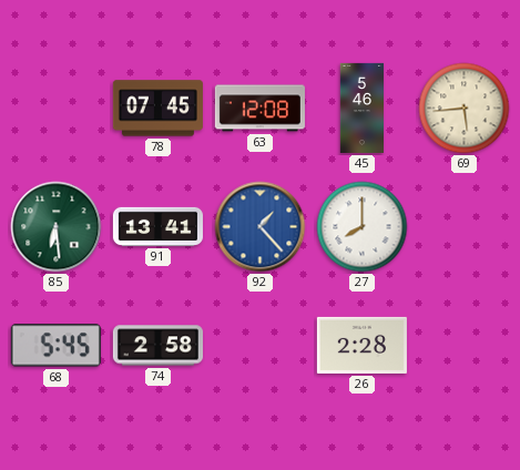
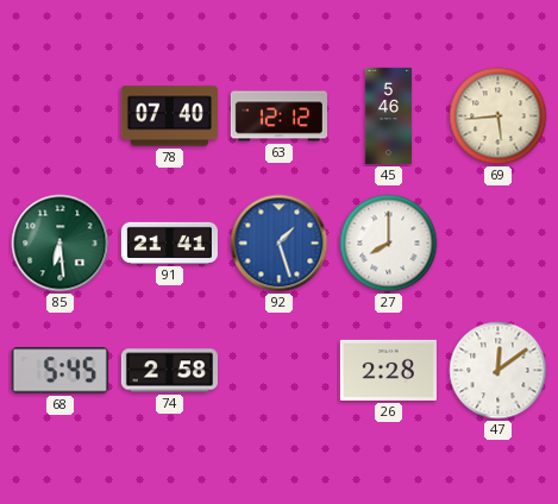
78: 07:45 -> 07:40 (169, 116)
63: 12:08 -> 12:12 (278, 116)
91: 13:41 -> 21:41 (169, 242)
92: 1:23 -> 1:27 (280, 244)
47: none -> 12:09 (499, 371)
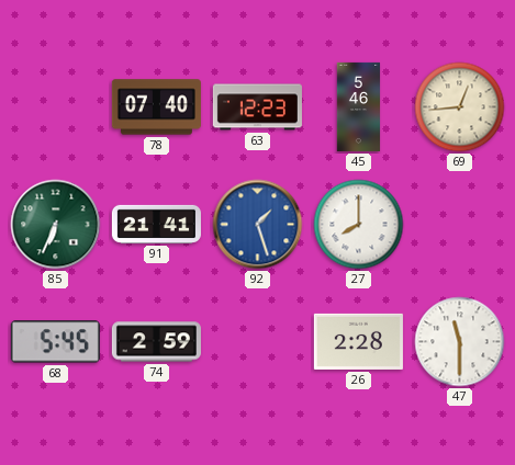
63: 12:12 -> 12:23 (257, 107)
69: 5:44 -> 12:44 (460, 107)
85: 6:29 -> 6:34 (56, 225)
74: 2:58 -> 2:59 (156, 342)
47: 12:09 -> 11:30 (460, 342)
